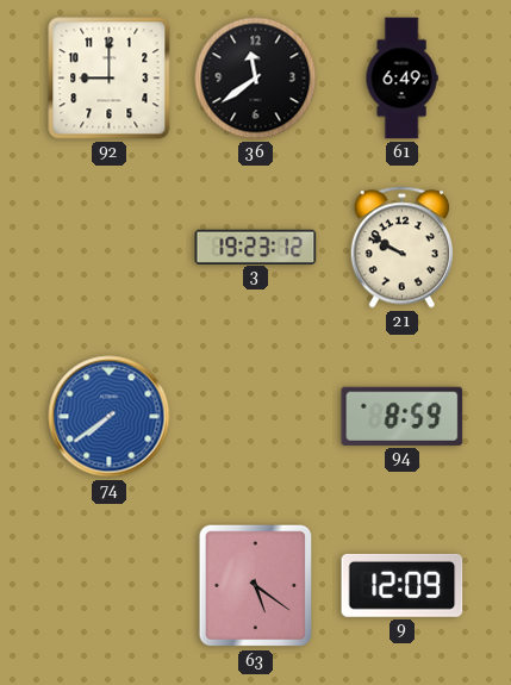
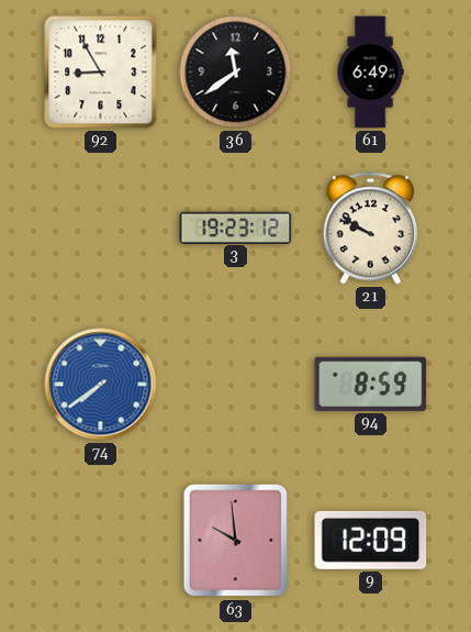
92: 9:00 -> 8:55 (101, 73)
63: 5:21 -> 9:59 (236, 541)
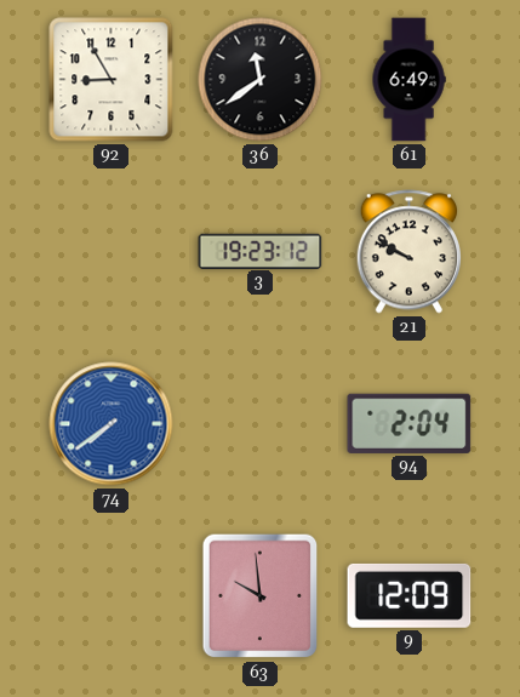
94: 8:59 -> 2:04 (410, 423)
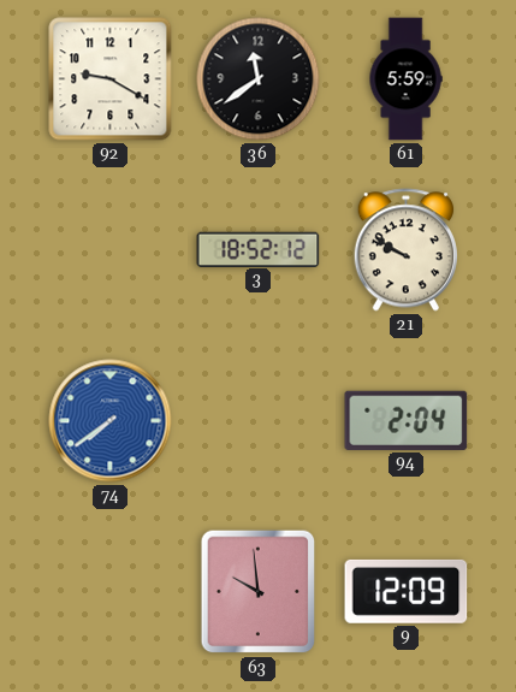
92: 8:55 -> 9:20 (111, 79)
61: 6:49 -> 5:59 (405, 79)
3: 19:23 -> 18:52 (259, 249)
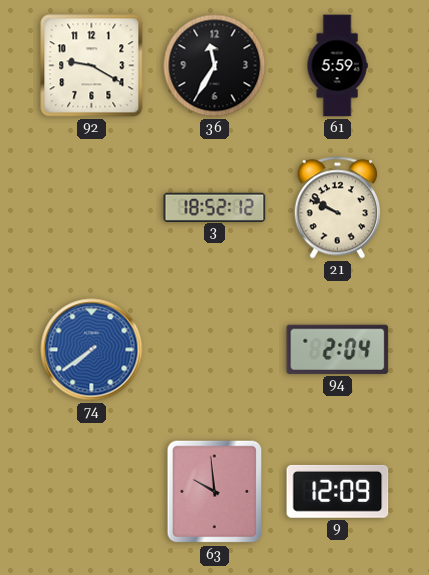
36: 11:39 -> 11:35 (215, 66)
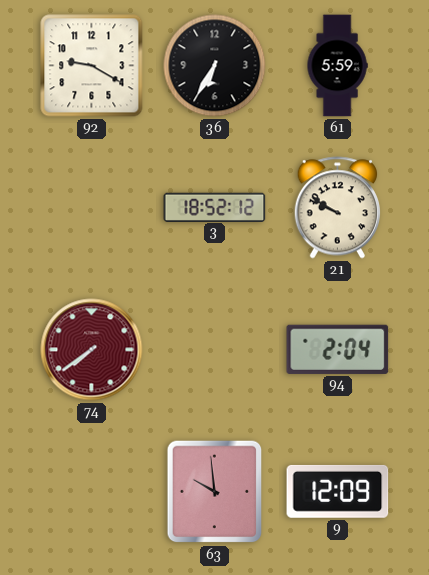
36: 11:35 -> 6:35 (215, 66)
74 dial: blue -> burgundy (92, 350)
